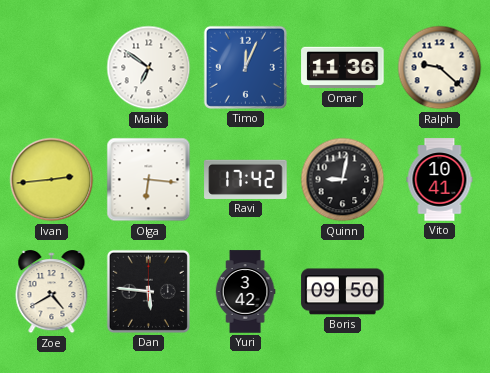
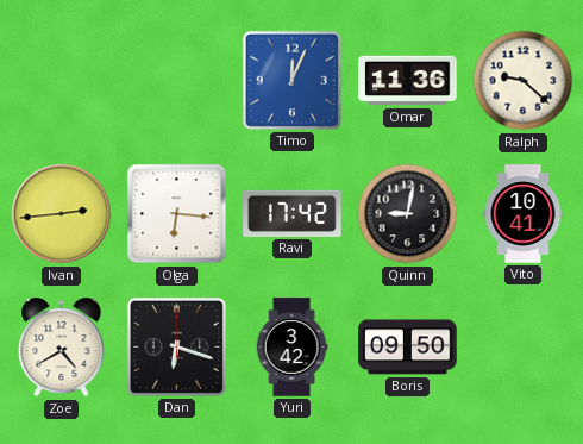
Malik: 6:51 -> none (149, 68)
Dan: 5:46 -> 6:18 (176, 346)
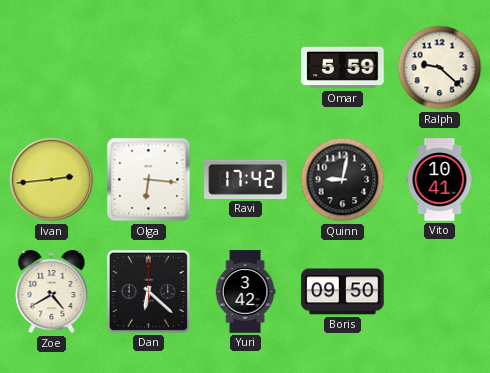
Timo: 12:04 -> none (291, 80)
Omar: 11:36 -> 5:59 (343, 68)
Dan: 6:18 -> 6:22 (148, 291)
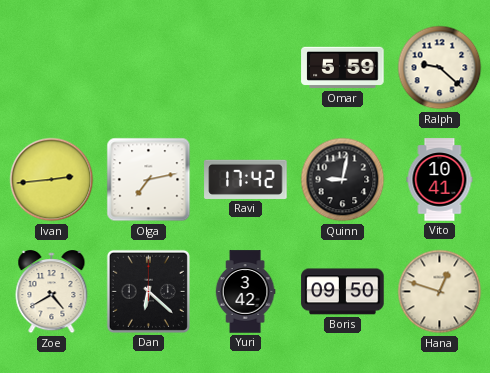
Olga: 6:16 -> 7:13 (149, 180)
Hana: none -> 12:48 (440, 292)
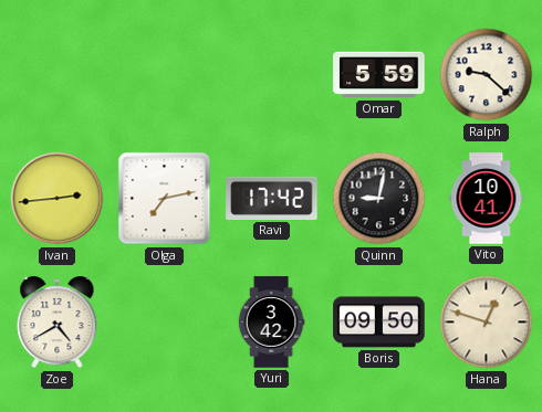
Dan: 6:22 -> none (148, 291)
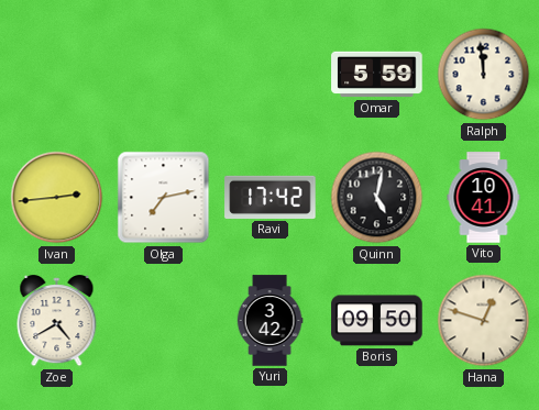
Ralph: 9:22 -> 11:59 (484, 75)
Quinn: 9:02 -> 5:02 (377, 198)
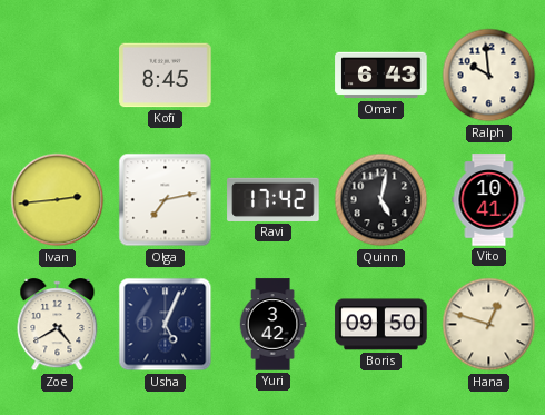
Kofi: none -> 8:45 (166, 76)
Omar: 5:59 -> 6:43 (381, 76)
Ralph: 11:59 -> 9:59 (489, 76)
Usha: none -> 5:04 (166, 325)
